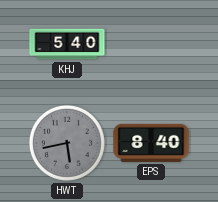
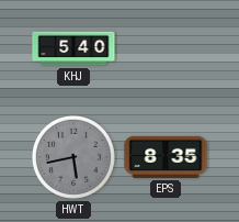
EPS: 8:40 -> 8:35 (166, 157)
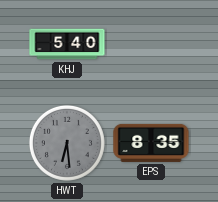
HWT: 5:43 -> 6:29 (67, 143)
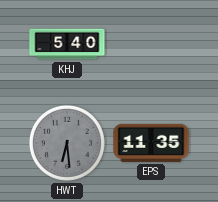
EPS: 8:35 -> 11:35 (151, 143)
